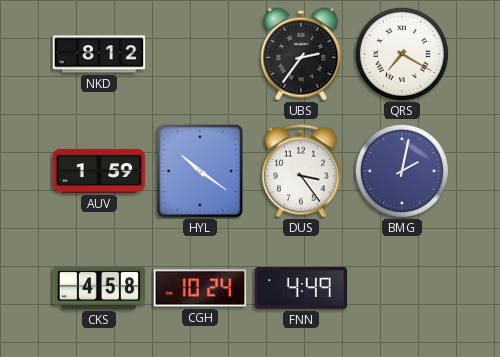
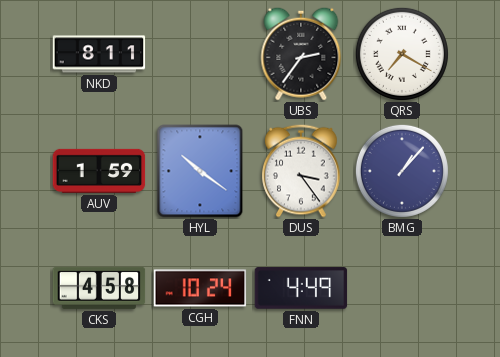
NKD: 8:12 -> 8:11 (99, 54)
BMG: 2:02 -> 1:07 (402, 171)
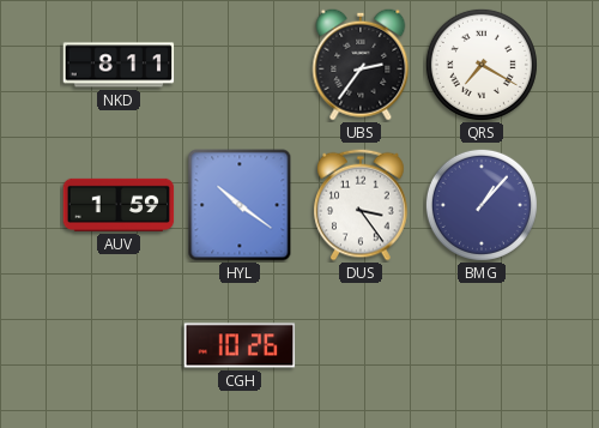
CKS: 4:58 -> none (99, 288)
CGH: 10:24 -> 10:26 (240, 345)
FNN: 4:49 -> none (301, 288)
